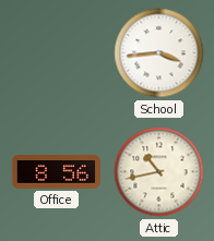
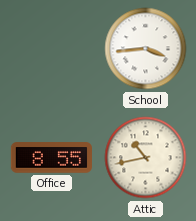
Office: 8:56 -> 8:55 (51, 158)
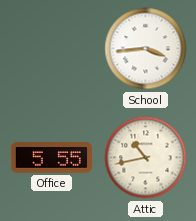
Office: 8:55 -> 5:55 (51, 158)
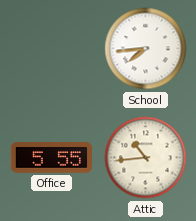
School: 3:44 -> 7:44 (146, 49)
Attic: 10:43 -> 10:44 (146, 158)
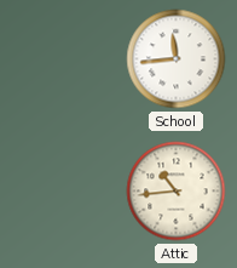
School: 7:44 -> 11:44 (177, 59)
Office: 5:55 -> none (51, 158)
